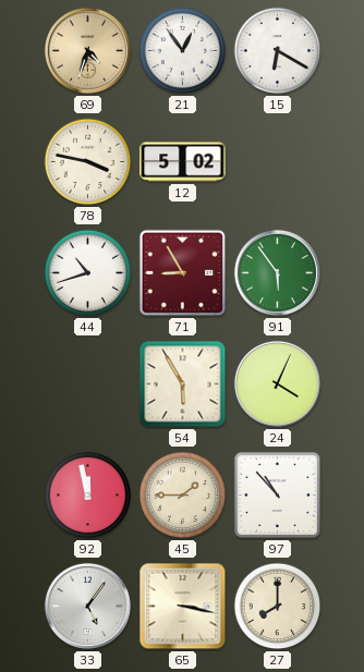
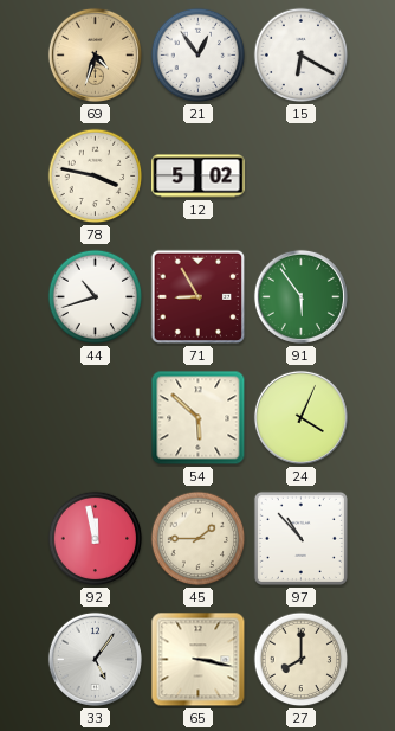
54: 5:55 -> 5:52 (199, 418)
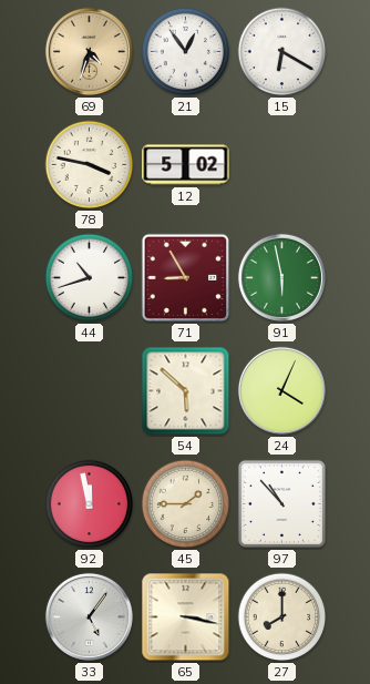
91: 5:54 -> 5:58 (281, 277)
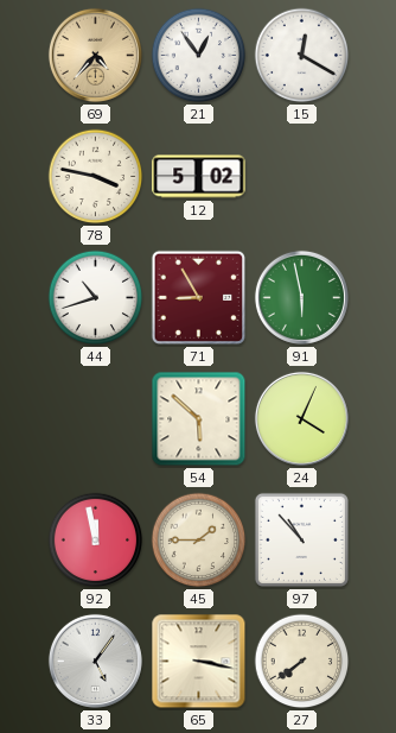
69: 4:33 -> 4:37 (95, 55)
15: 6:20 -> 12:20 (302, 56)
27: 8:00 -> 7:39 (302, 662)
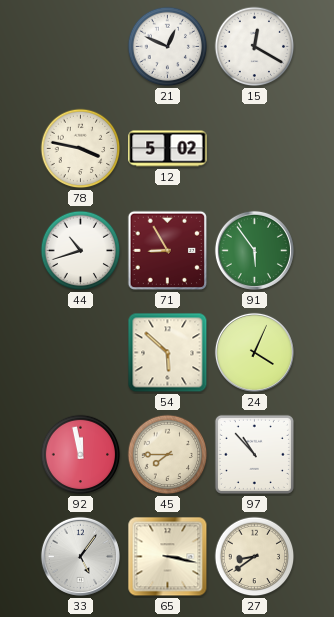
69: 4:37 -> none (95, 55)
21: 12:54 -> 12:49 (168, 47)
91: 5:58 -> 5:54 (254, 250)
45: 1:45 -> 7:45 (168, 455)
27: 7:39 -> 8:39 (255, 557)
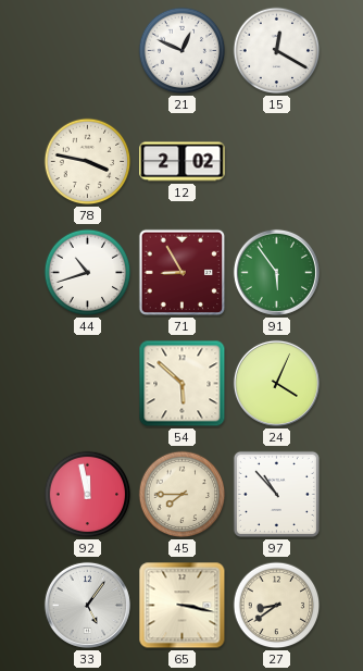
12: 5:02 -> 2:02 (183, 162)
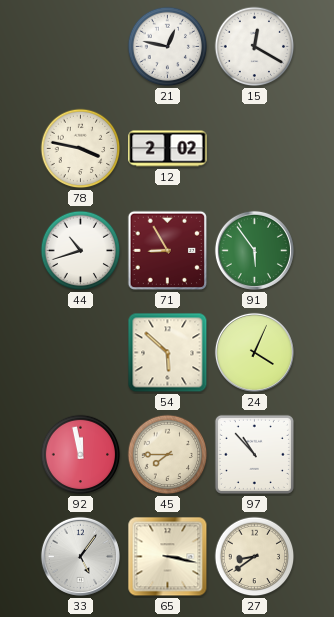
21: 12:49 -> 12:47 (168, 47)
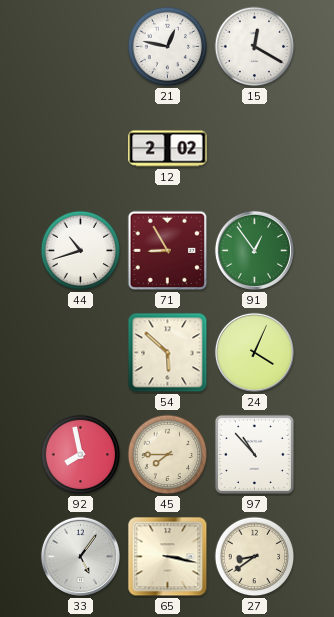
78: 3:47 -> none (81, 149)
91: 5:54 -> 12:54 (254, 250)
92: 11:58 -> 7:58 (81, 455)
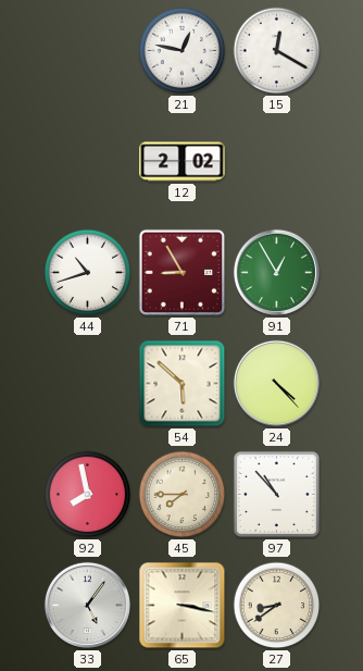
91: 12:54 -> 12:55 (276, 272)
24: 4:04 -> 4:23 (276, 383)
